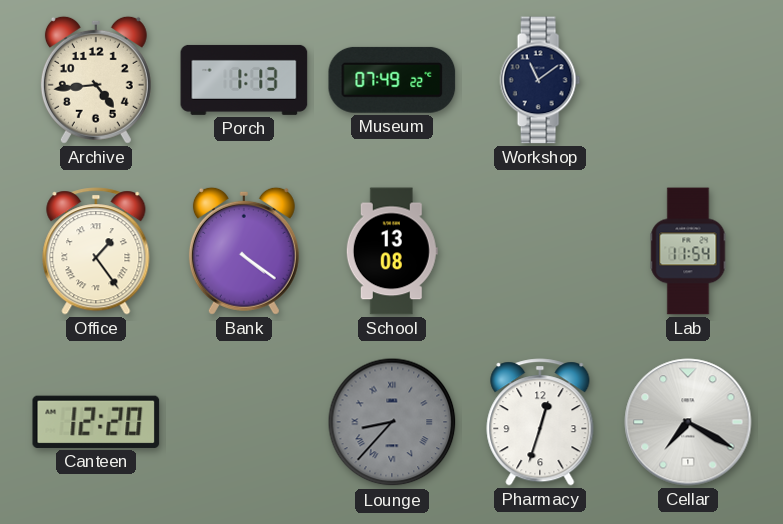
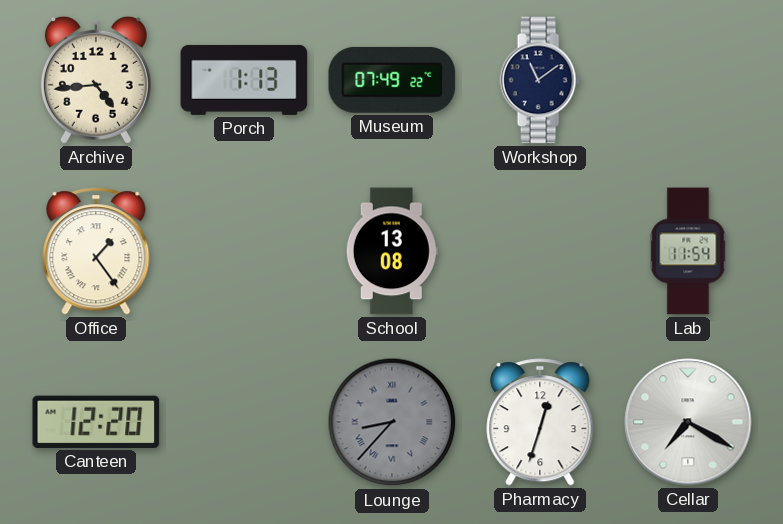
Bank: 4:21 -> none (244, 251)
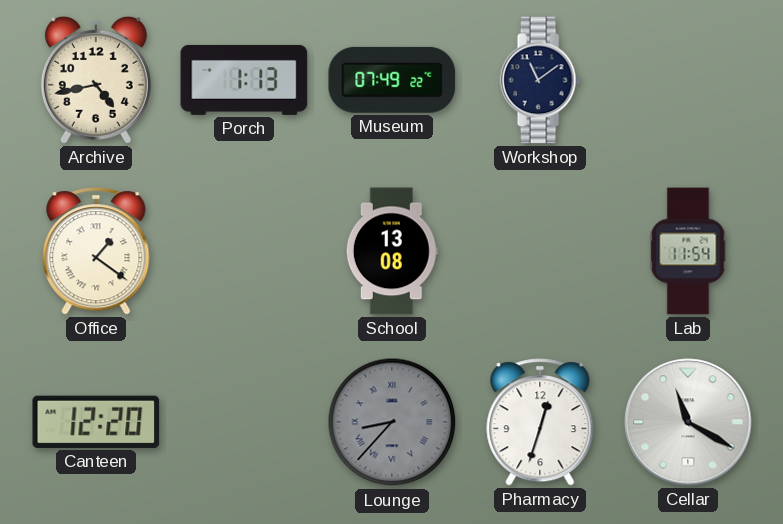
Archive: 4:44 -> 4:43 (96, 80)
Office: 1:24 -> 1:21 (96, 251)
Cellar: 7:20 -> 11:20 (688, 422)
